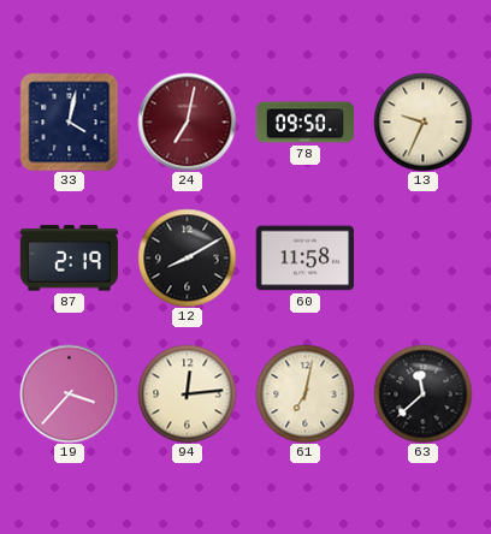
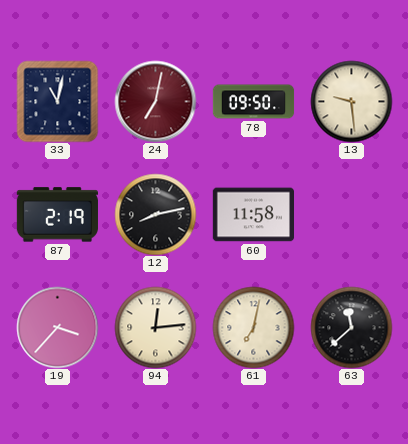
33: 4:02 -> 11:02 (57, 101)
13: 9:34 -> 9:29 (351, 101)
12: 8:10 -> 8:13 (155, 214)
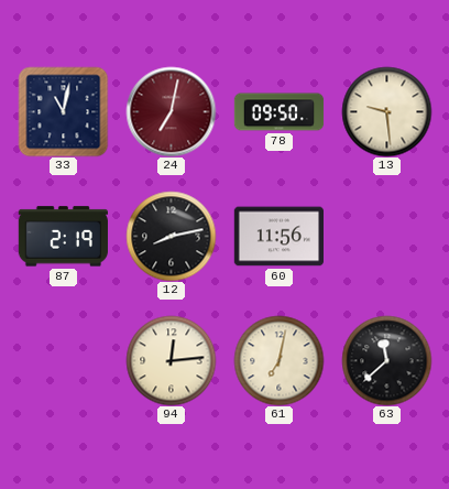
60: 11:58 -> 11:56 (278, 237)
19: 3:37 -> none (57, 327)
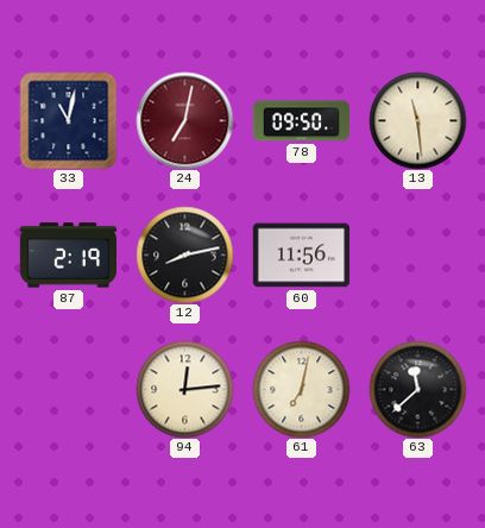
13: 9:29 -> 11:29 (417, 120)
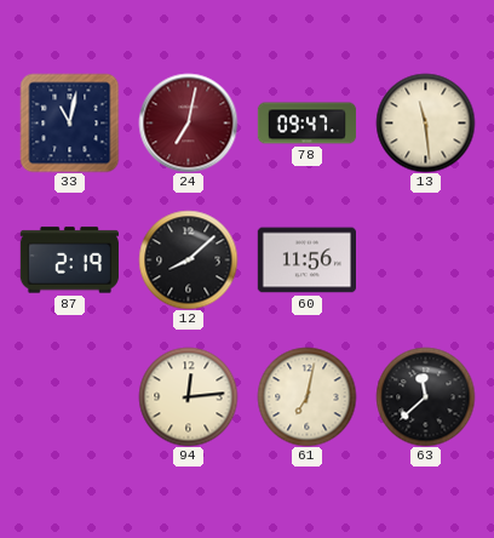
78: 09:50 -> 09:47 (306, 124)
12: 8:13 -> 8:08 (188, 259)
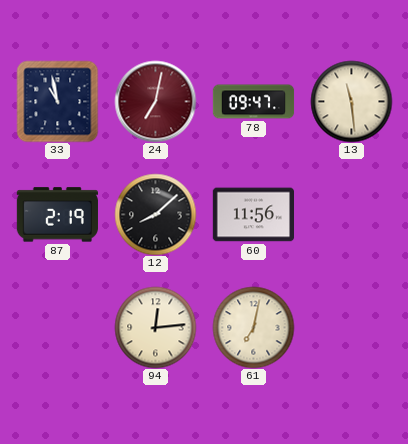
33: 11:02 -> 10:58 (57, 101)
63: 11:38 -> none (425, 396)
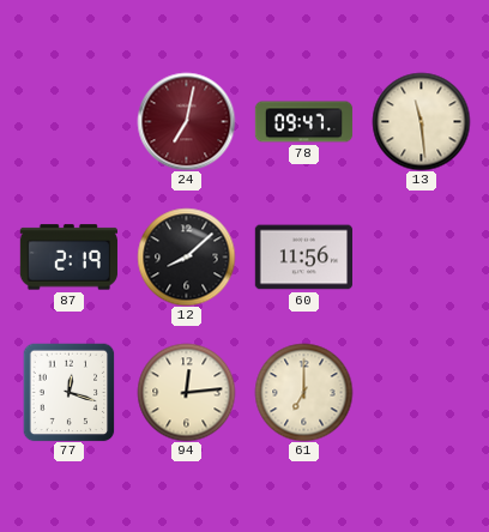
33: 10:58 -> none (57, 101)
77: none -> 12:18 (70, 392)
61: 7:02 -> 7:00 (303, 392)
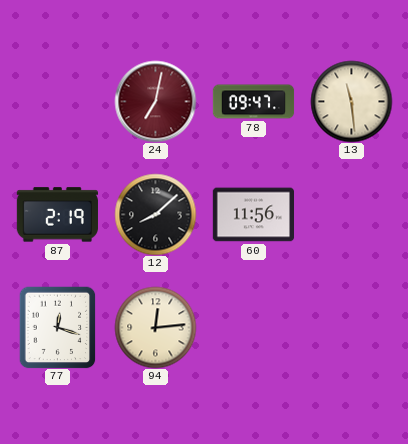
61: 7:00 -> none (303, 392)
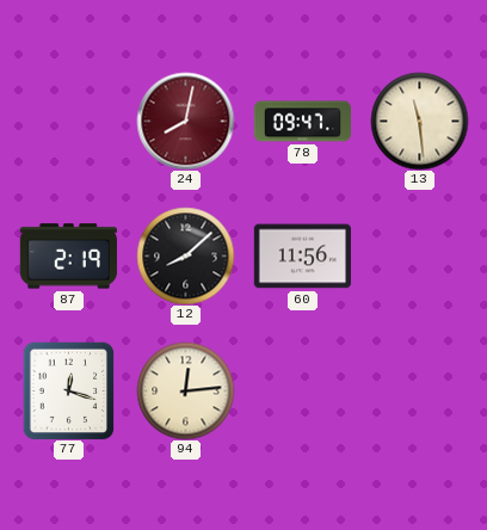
24: 7:02 -> 8:02 (185, 121)
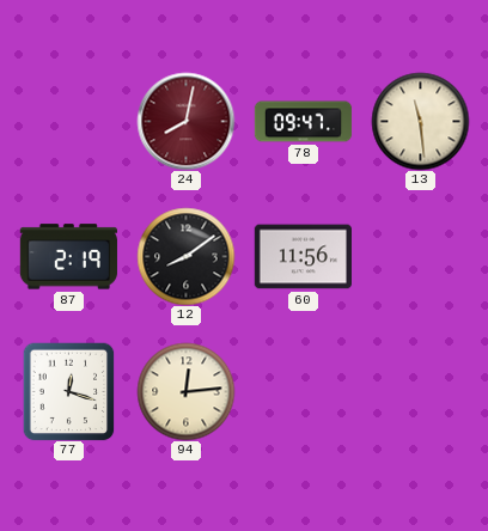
12: 8:08 -> 8:09 (185, 256)
